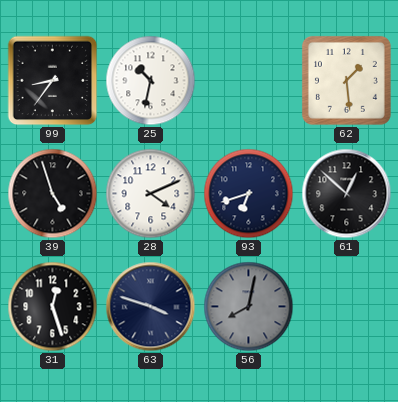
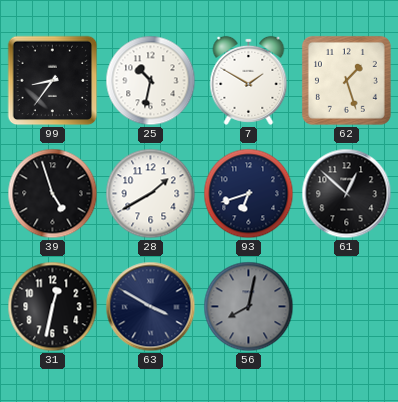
7: none -> 1:50 (249, 80)
62: 1:29 -> 1:27 (346, 80)
28: 4:11 -> 1:40 (151, 194)
31: 12:27 -> 12:32 (53, 307)
63: 3:48 -> 3:50 (151, 307)
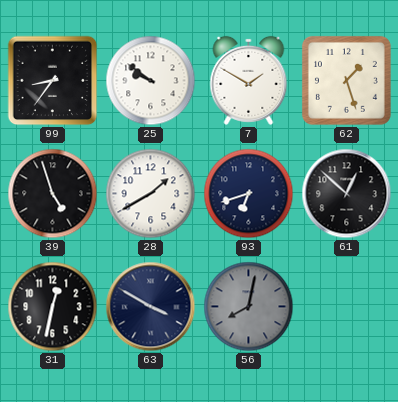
25: 10:32 -> 9:51 (151, 81)
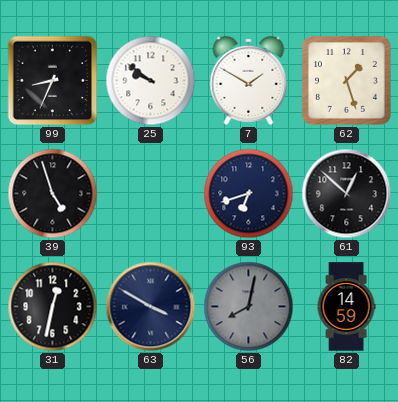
99: 8:36 -> 8:34 (53, 81)
28: 1:40 -> none (151, 194)
82: none -> 14:59 (346, 307)
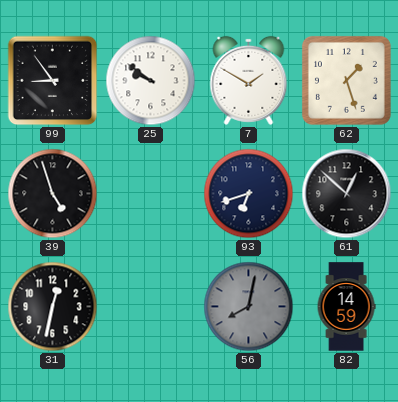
99: 8:34 -> 8:54 (53, 81)
63: 3:50 -> none (151, 307)
